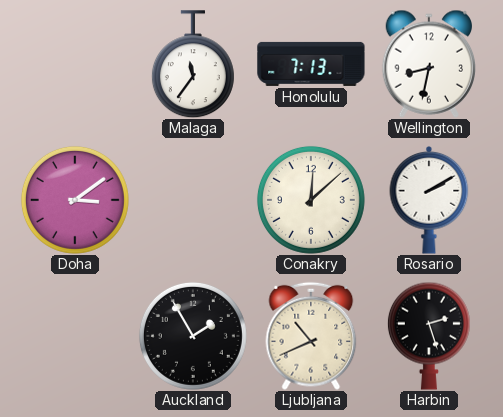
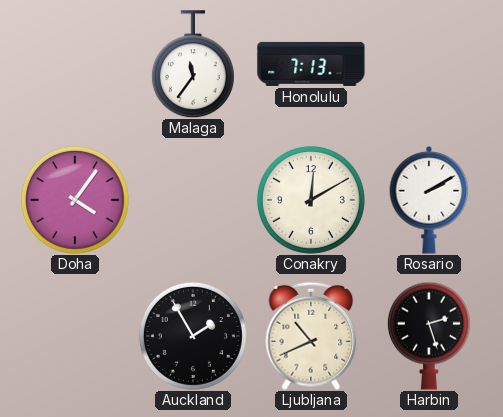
Wellington: 8:32 -> none (428, 64)
Doha: 3:09 -> 4:06 (75, 200)
Conakry: 12:08 -> 12:10 (311, 200)
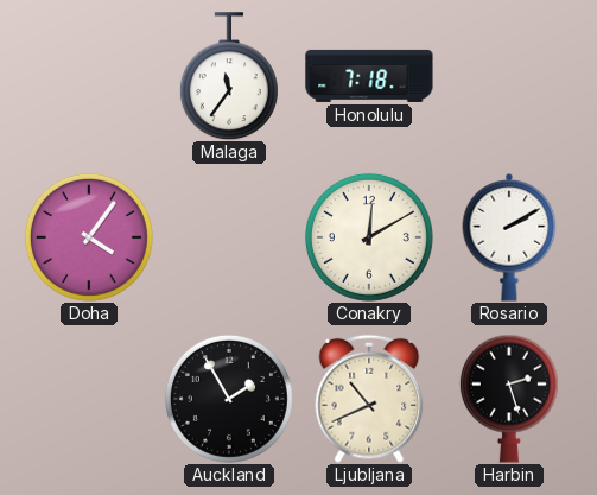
Honolulu: 7:13 -> 7:18 (369, 76)
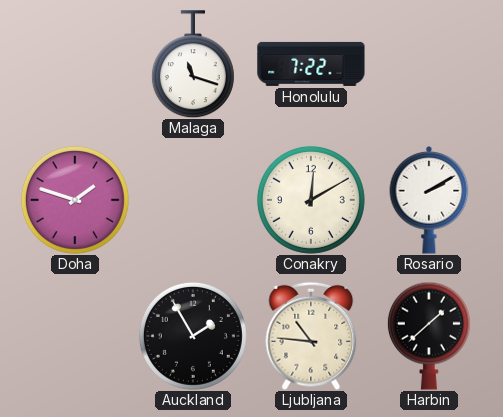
Malaga: 11:36 -> 11:18 (193, 64)
Honolulu: 7:18 -> 7:22 (311, 64)
Doha: 4:06 -> 1:48 (75, 200)
Ljubljana: 10:41 -> 10:46 (311, 336)
Harbin: 2:27 -> 1:38 (429, 336)
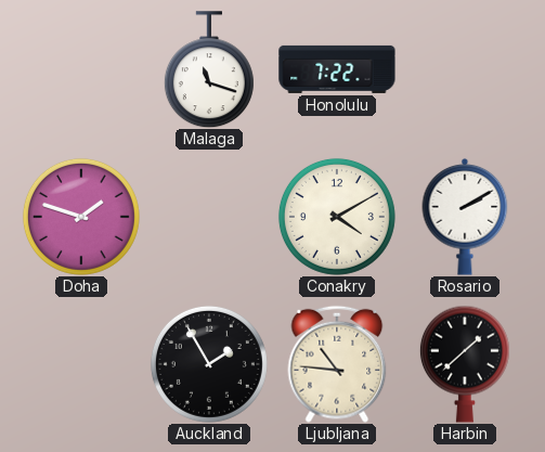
Conakry: 12:10 -> 4:10 (337, 217)
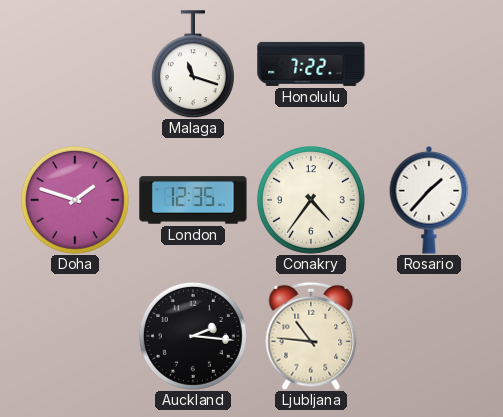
London: none -> 12:35 (193, 200)
Conakry: 4:10 -> 4:36 (311, 200)
Rosario: 2:10 -> 1:37 (429, 201)
Auckland: 1:55 -> 2:16 (193, 336)
Harbin: 1:38 -> none (465, 364)
